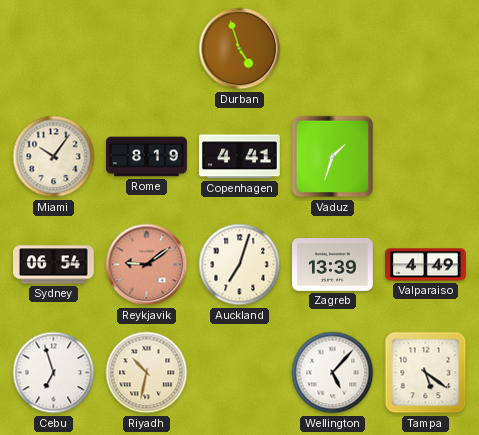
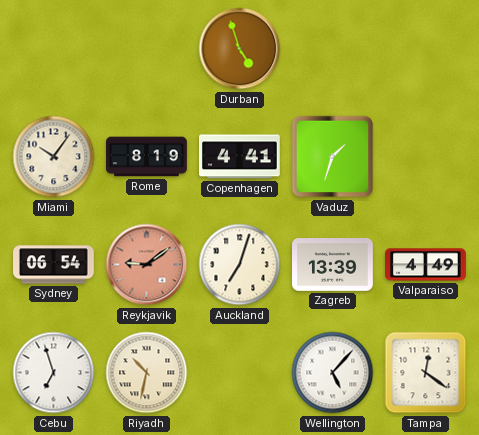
Tampa: 5:21 -> 12:21 (426, 373)
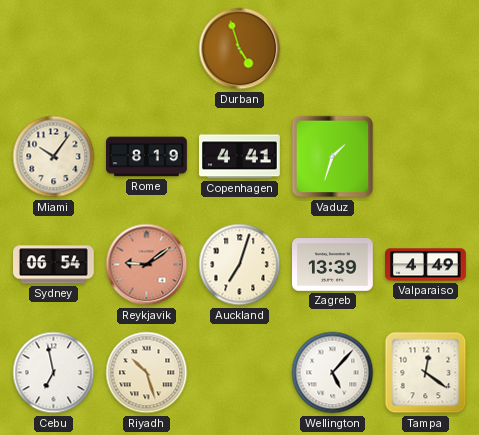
Cebu: 6:57 -> 6:58 (54, 373)
Riyadh: 10:32 -> 10:27 (147, 373)
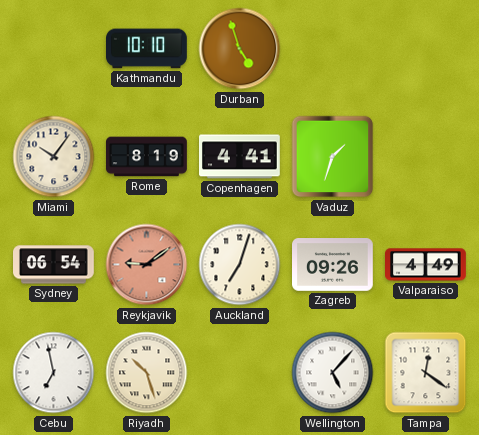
Kathmandu: none -> 10:10 (147, 49)
Zagreb: 13:39 -> 09:26 (333, 265)
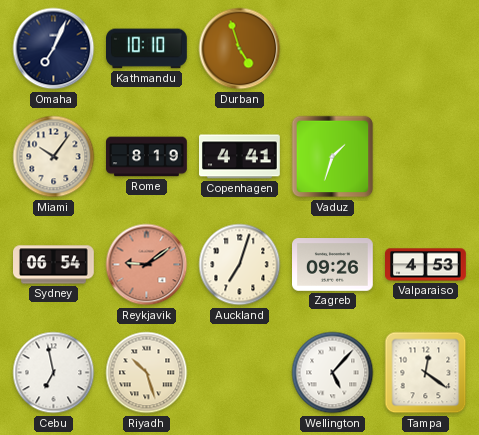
Omaha: none -> 7:04 (54, 49)
Valparaiso: 4:49 -> 4:53 (426, 265)
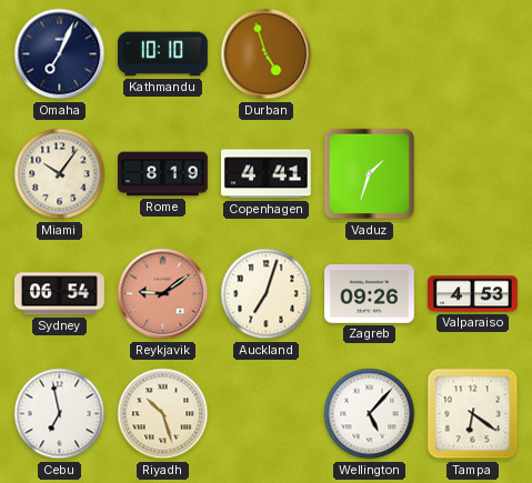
Tampa: 12:21 -> 6:21 (473, 414)
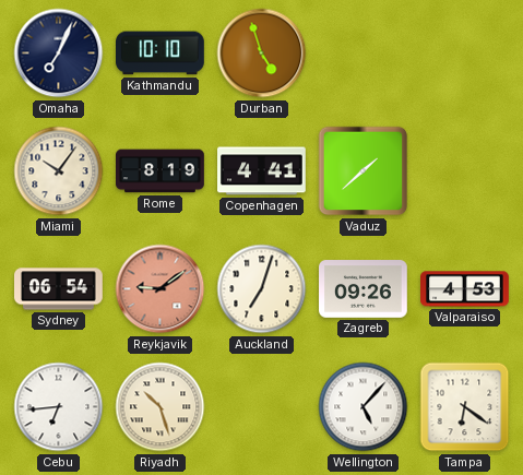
Vaduz: 1:33 -> 1:38 (364, 171)
Cebu: 6:58 -> 6:44 (59, 407)
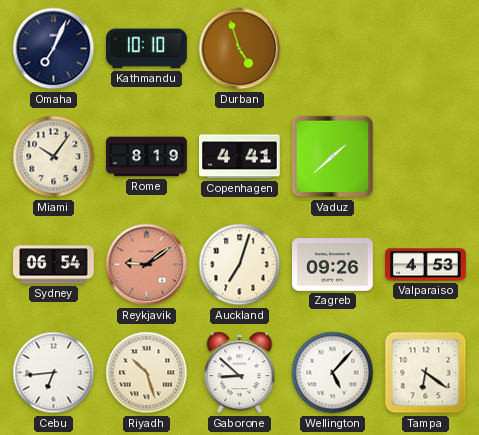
Gaborone: none -> 8:52 (240, 373)
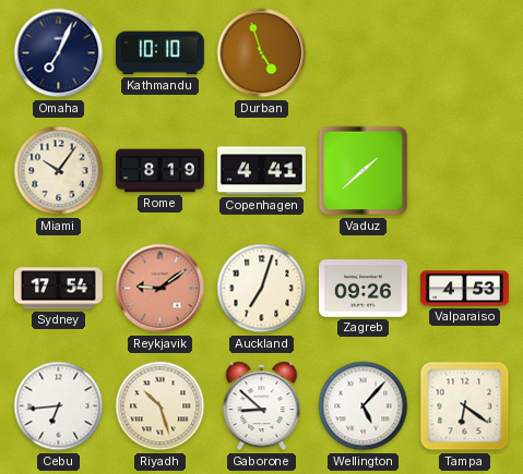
Sydney: 06:54 -> 17:54 (59, 289)
